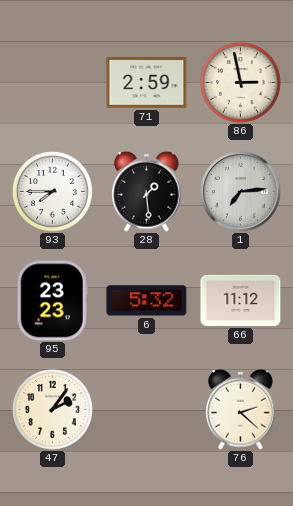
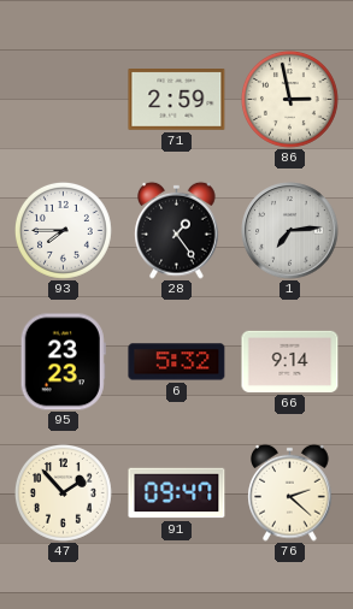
28: 1:29 -> 1:24 (177, 230)
66: 11:12 -> 9:14 (290, 361)
47: 2:06 -> 1:53 (63, 492)
91: none -> 09:47 (177, 493)
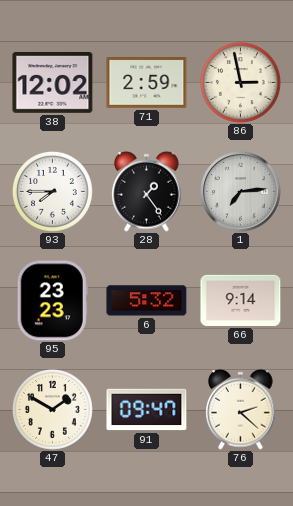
38: none -> 12:02 (53, 83)
47: 1:53 -> 1:50 (52, 409)
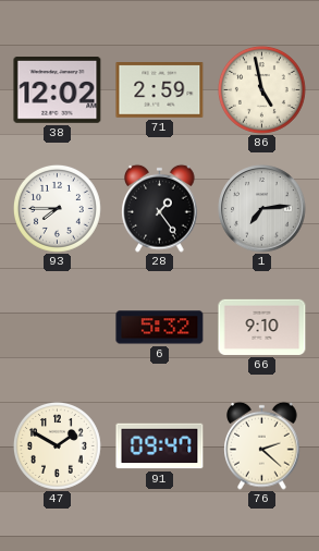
86: 2:58 -> 4:58 (261, 89)
95: 23:23 -> none (52, 301)
66: 9:14 -> 9:10 (262, 327)
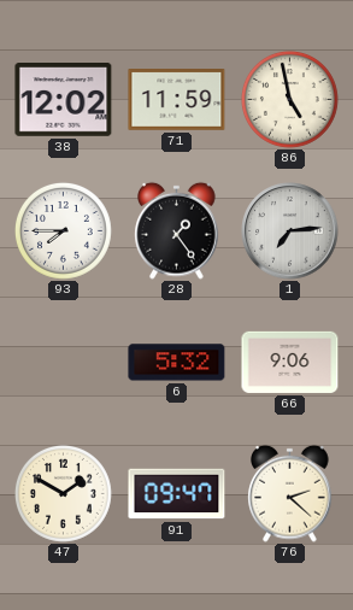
71: 2:59 -> 11:59 (177, 100)
66: 9:10 -> 9:06 (290, 362)
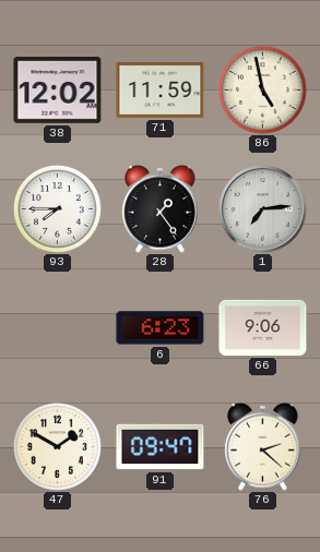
6: 5:32 -> 6:23 (161, 328)
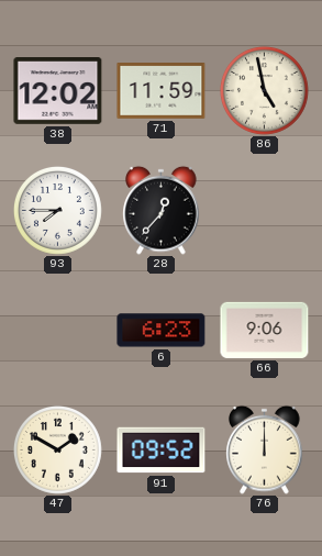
28: 1:24 -> 12:37 (162, 210)
1: 7:14 -> none (263, 209)
91: 09:47 -> 09:52 (162, 451)
76: 2:22 -> 12:00 (265, 449)
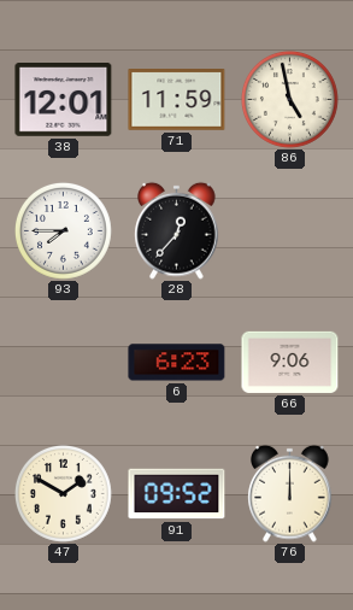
38: 12:02 -> 12:01 (64, 100)
